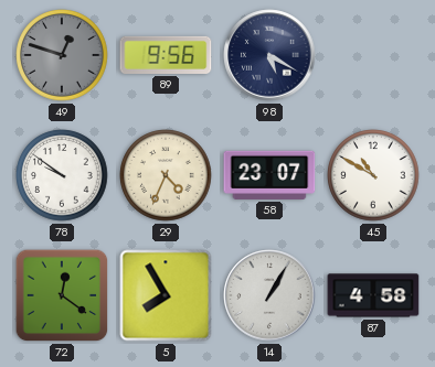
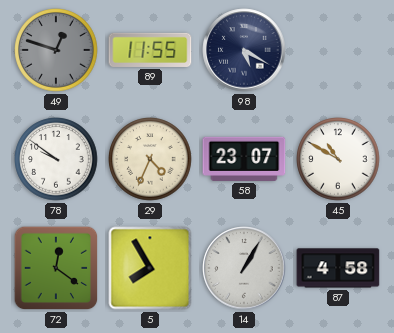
89: 9:56 -> 11:55 (150, 50)
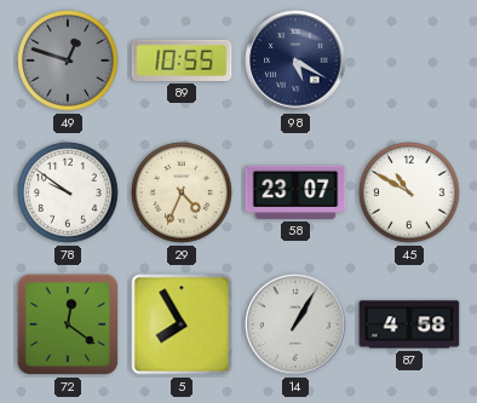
89: 11:55 -> 10:55 (182, 61)
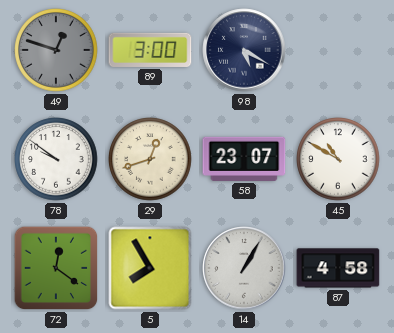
89: 10:55 -> 3:00 (150, 50)
29: 4:34 -> 12:42 (150, 159)
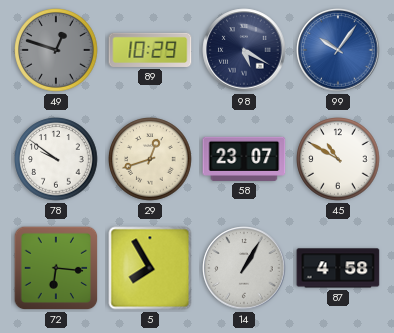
89: 3:00 -> 10:29 (150, 50)
99: none -> 10:06 (338, 50)
72: 12:21 -> 6:16 (56, 268)
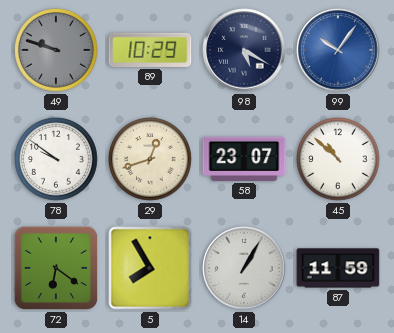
49: 12:48 -> 9:48 (56, 50)
45: 10:50 -> 10:52 (338, 159)
72: 6:16 -> 6:21 (56, 268)
87: 4:58 -> 11:59 (338, 268)
